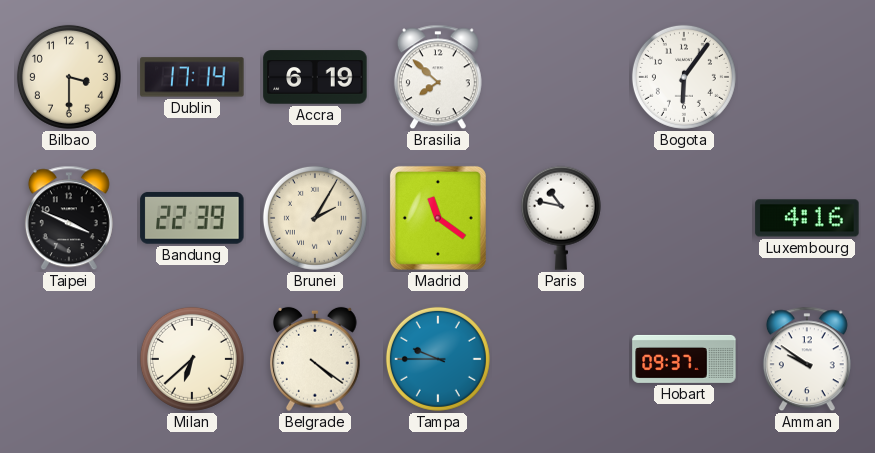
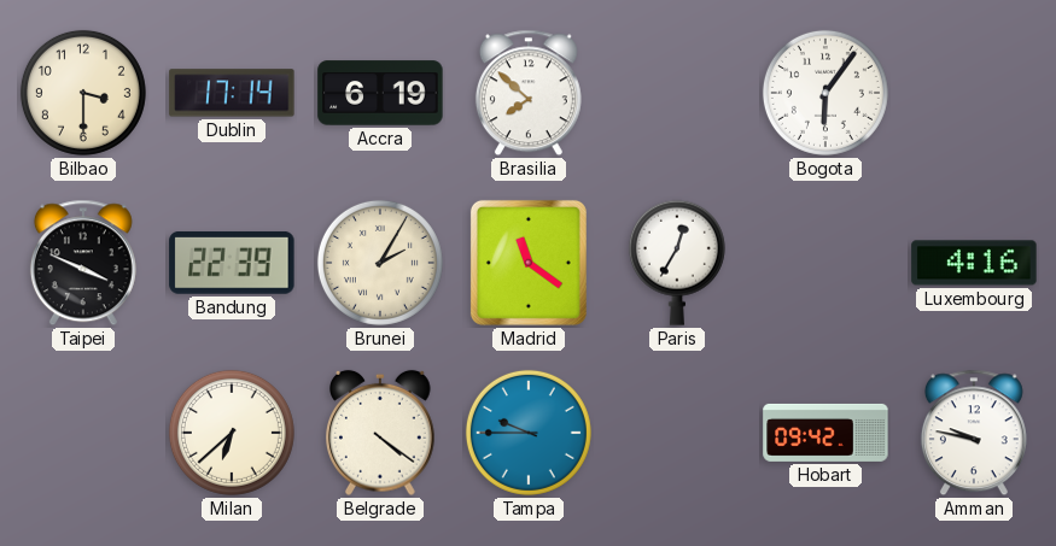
Paris: 10:47 -> 12:35 (677, 263)
Hobart: 09:37 -> 09:42 (825, 433)
Amman: 9:51 -> 9:47 (974, 433)
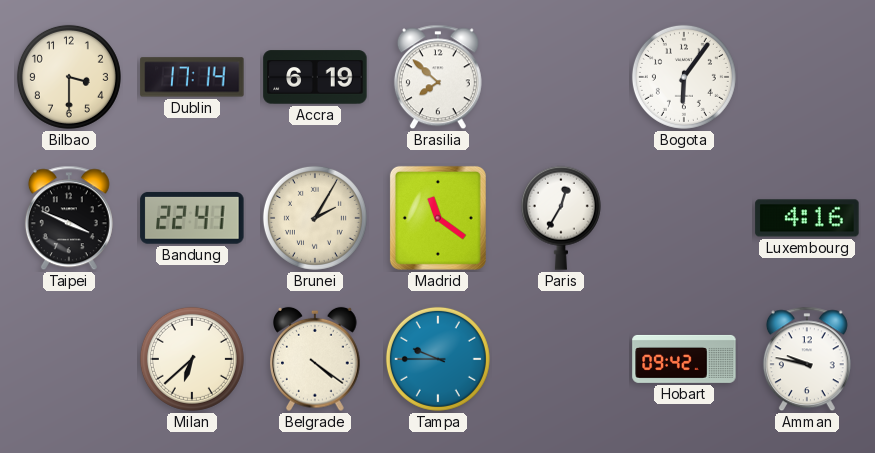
Bandung: 22:39 -> 22:41 (192, 218)
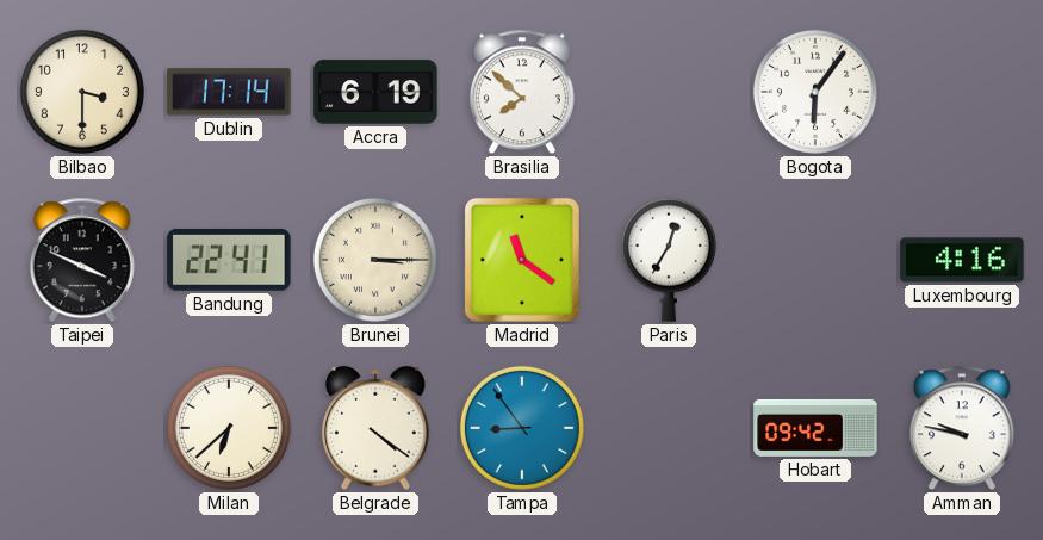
Brunei: 2:05 -> 3:15 (375, 260)
Tampa: 9:45 -> 8:54 (522, 428)
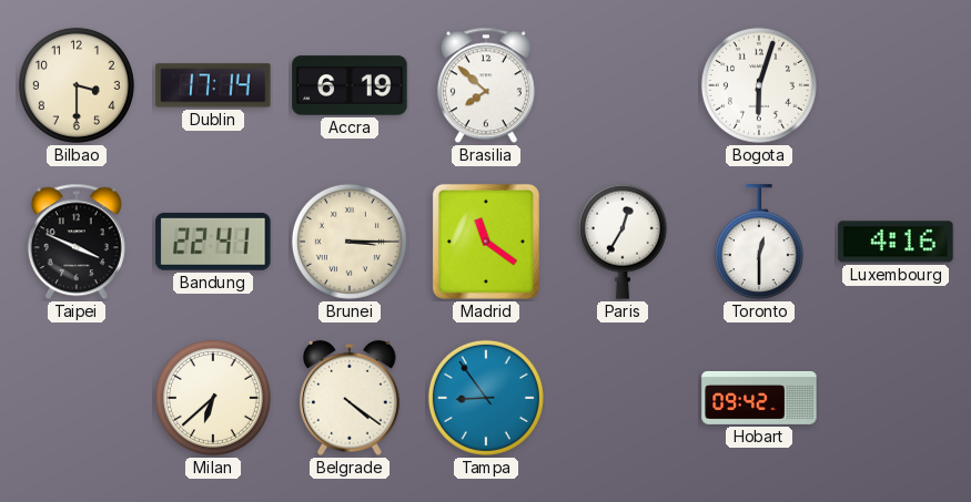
Bogota: 6:06 -> 6:03 (759, 85)
Toronto: none -> 12:30 (759, 243)
Amman: 9:47 -> none (962, 428)
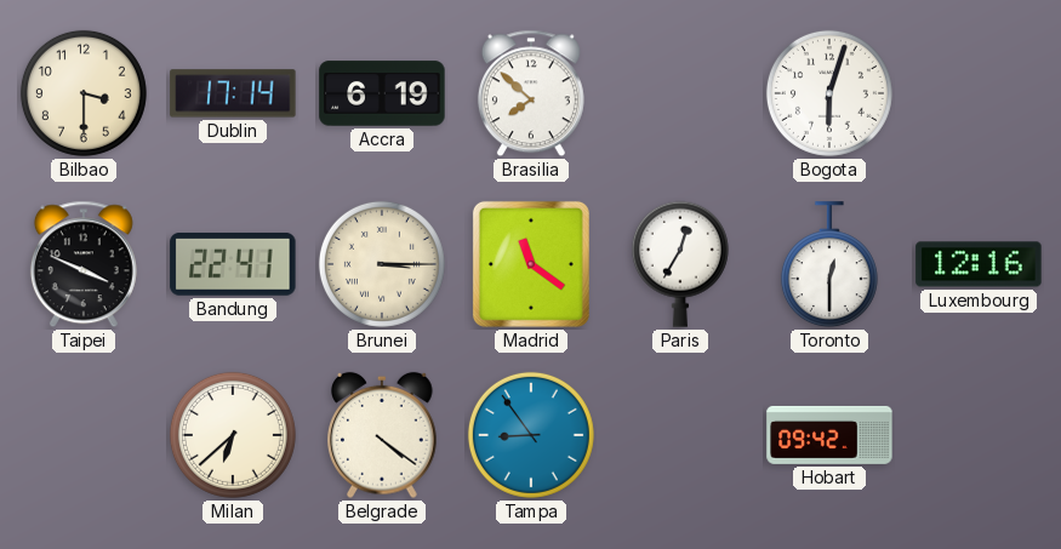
Luxembourg: 4:16 -> 12:16 (979, 264)
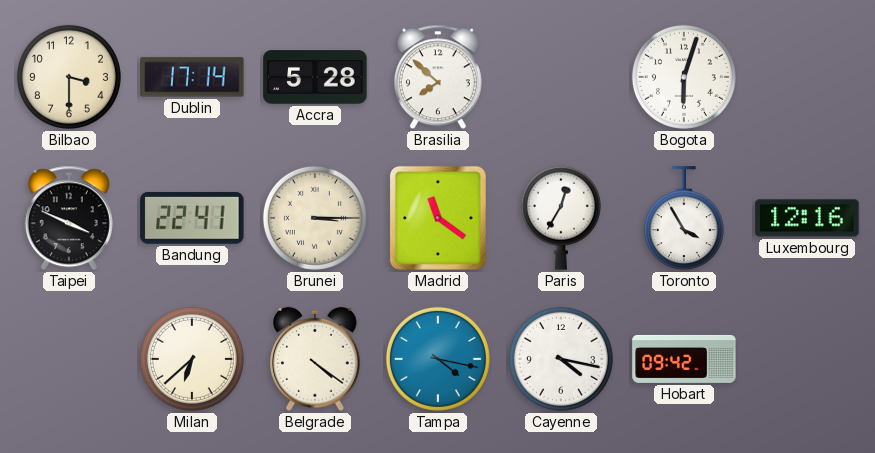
Accra: 6:19 -> 5:28 (315, 77)
Toronto: 12:30 -> 3:55 (684, 219)
Tampa: 8:54 -> 4:17 (438, 359)
Cayenne: none -> 4:17 (561, 359)
